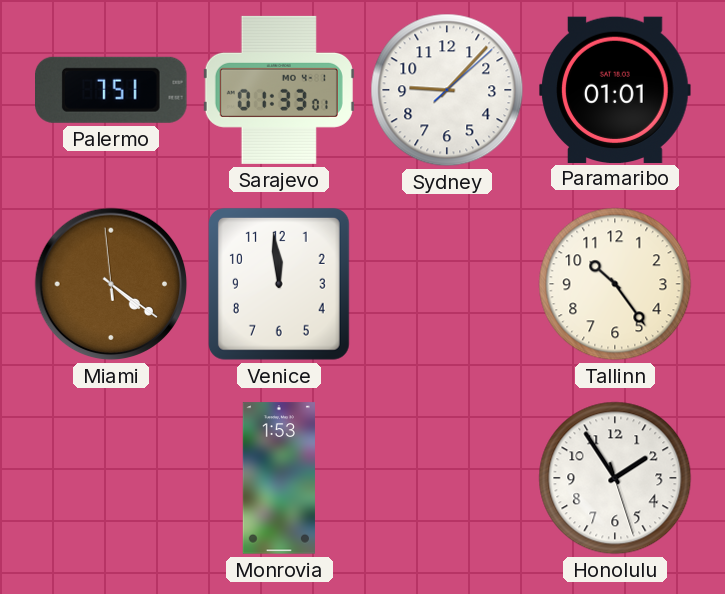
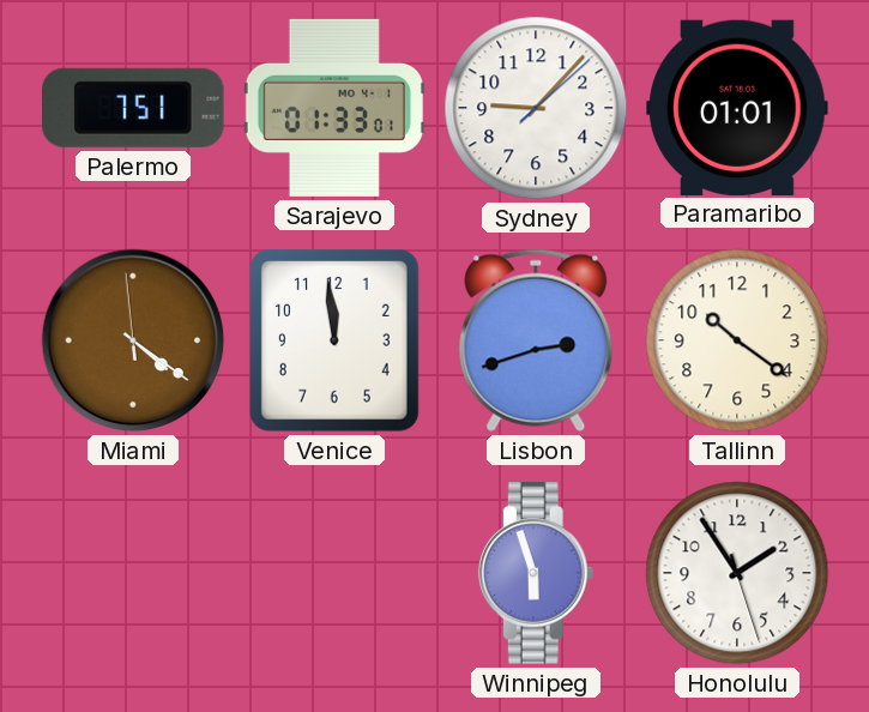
Lisbon: none -> 2:42 (536, 340)
Tallinn: 10:24 -> 10:21 (737, 340)
Monrovia: 1:53 -> none (279, 478)
Winnipeg: none -> 5:57 (536, 573)
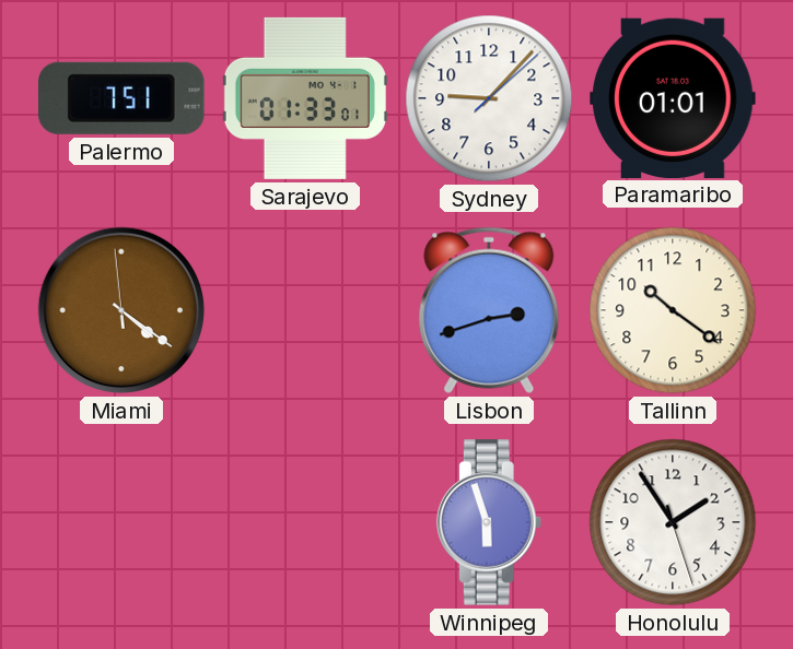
Venice: 11:59 -> none (334, 340)
